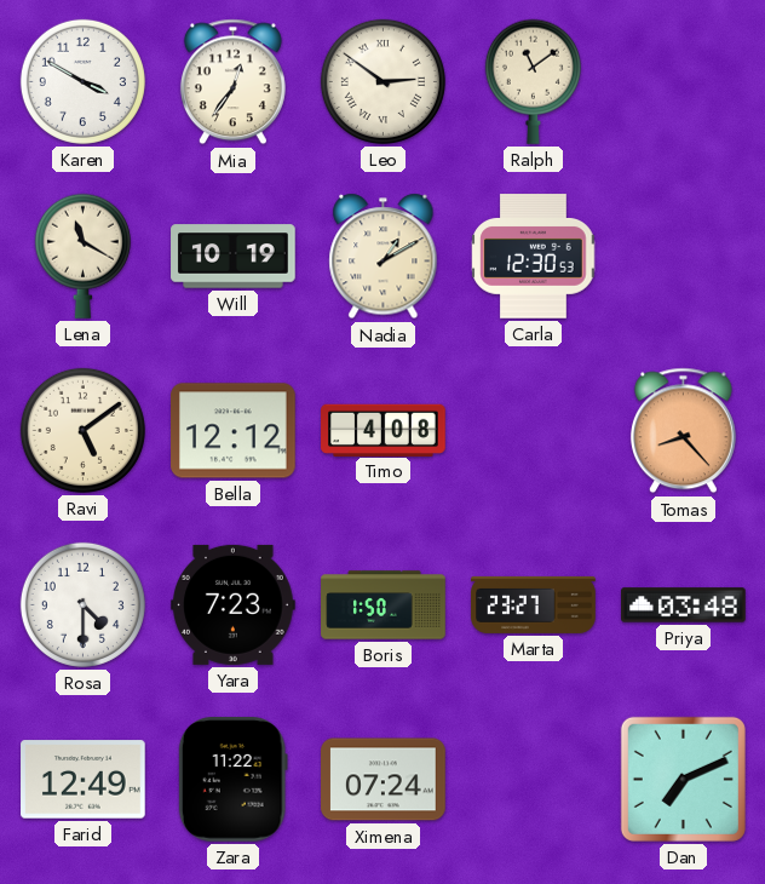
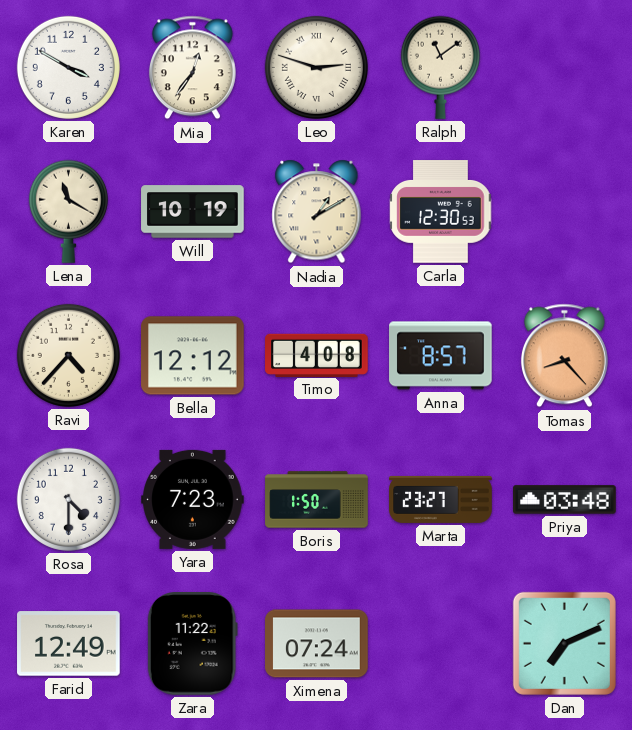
Leo: 2:51 -> 2:48 (316, 67)
Ravi: 5:09 -> 4:37 (68, 355)
Anna: none -> 8:57 (441, 356)
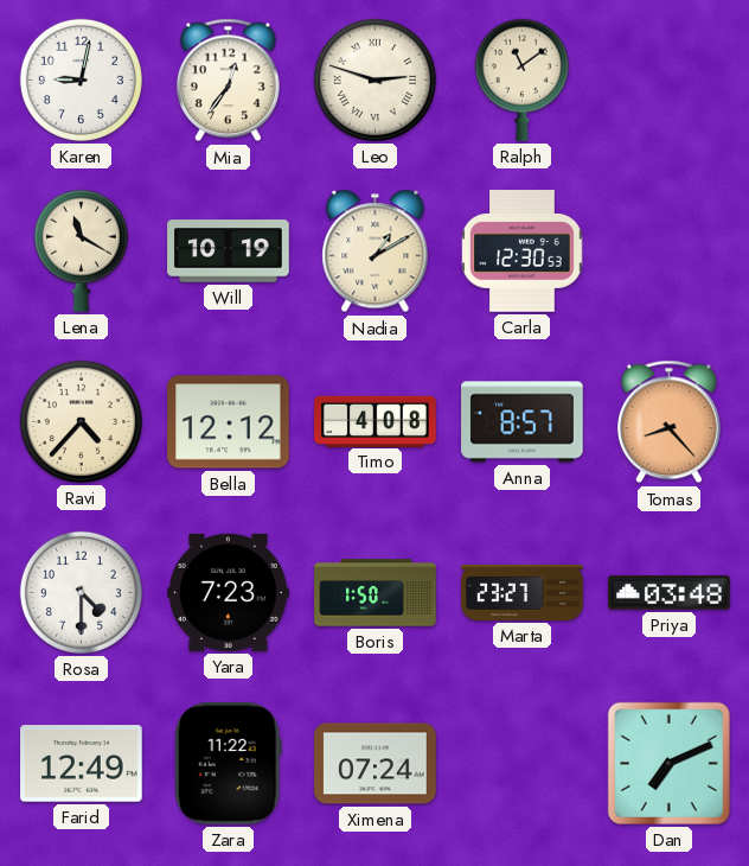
Karen: 3:50 -> 9:02 (81, 79)
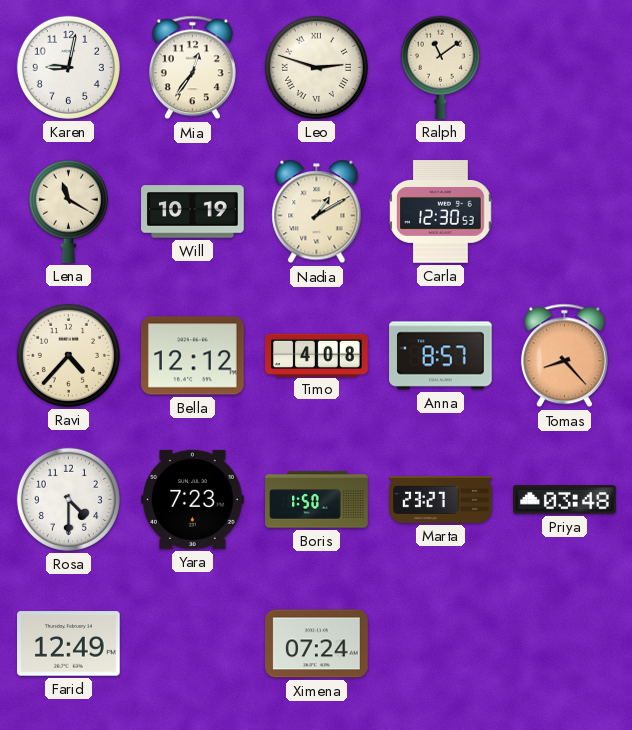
Zara: 11:22 -> none (228, 764)
Dan: 7:11 -> none (668, 763)
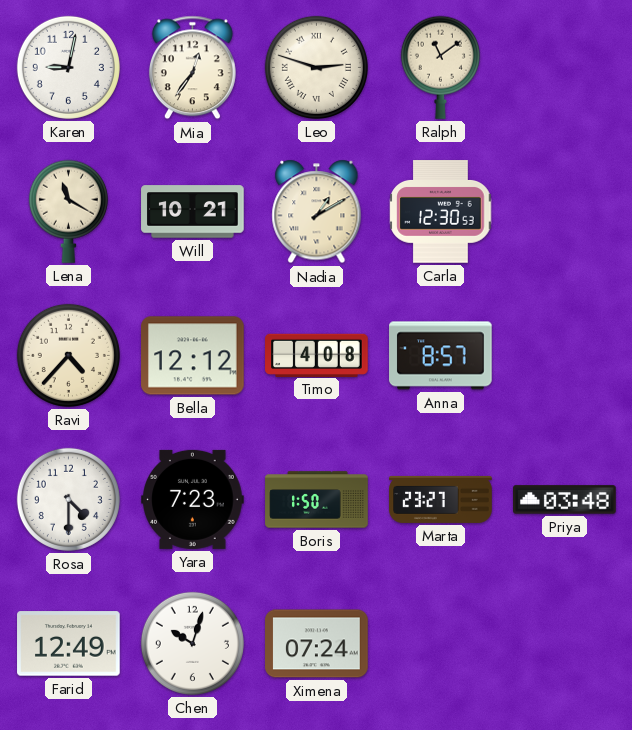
Will: 10:19 -> 10:21 (193, 212)
Tomas: 8:23 -> none (564, 356)
Chen: none -> 10:03 (192, 643)
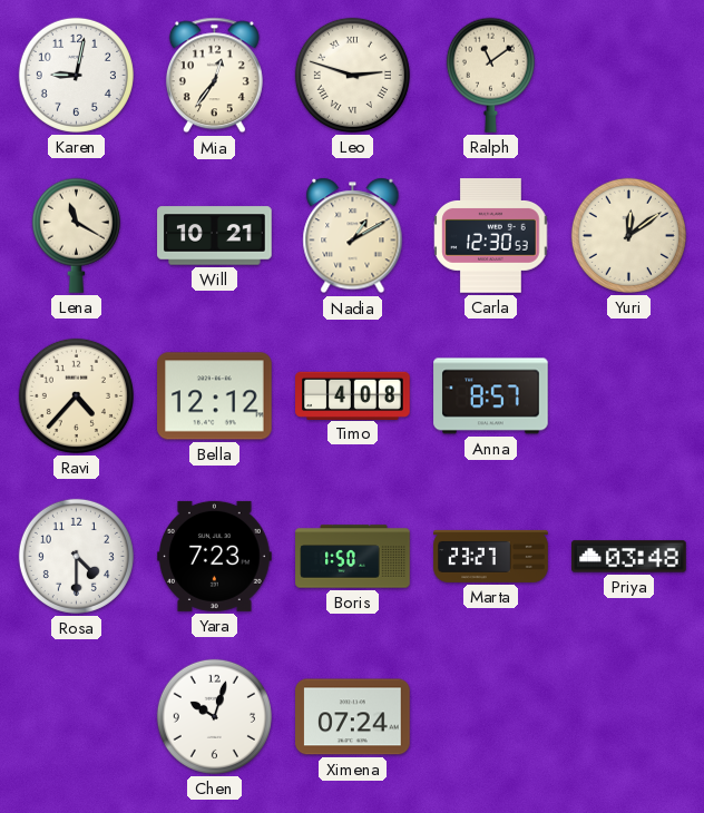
Yuri: none -> 12:09 (628, 235)
Farid: 12:49 -> none (69, 644)
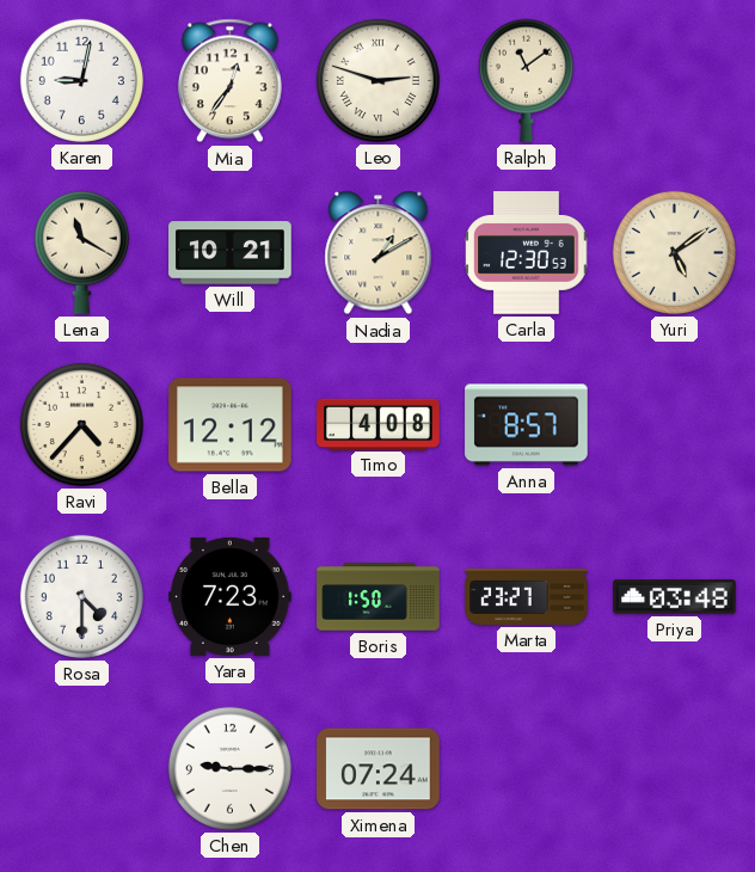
Yuri: 12:09 -> 5:09 (674, 252)
Chen: 10:03 -> 9:15 (229, 768)
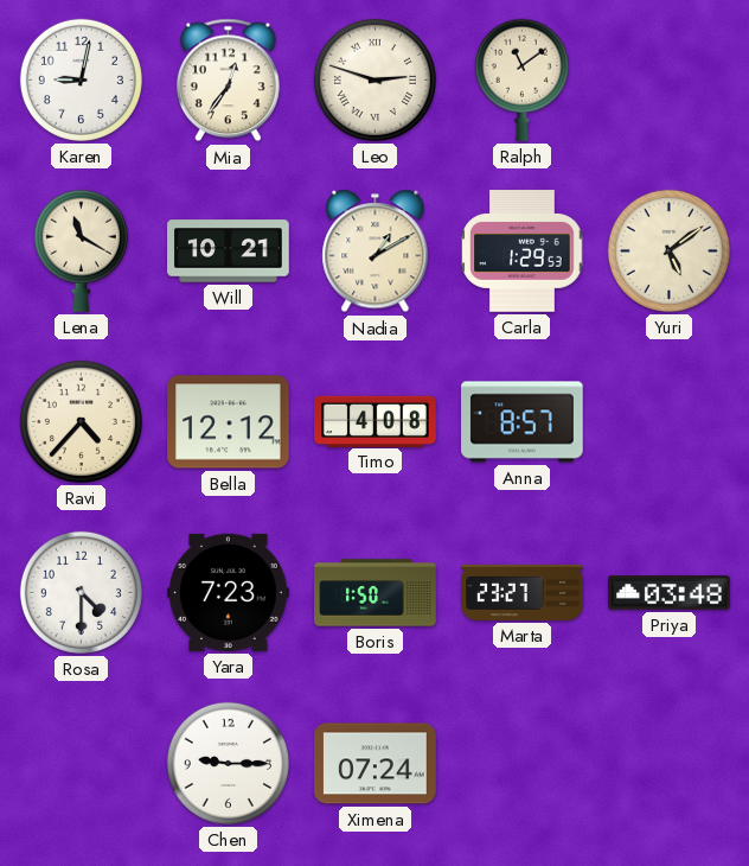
Carla: 12:30 -> 1:29 (523, 251)
